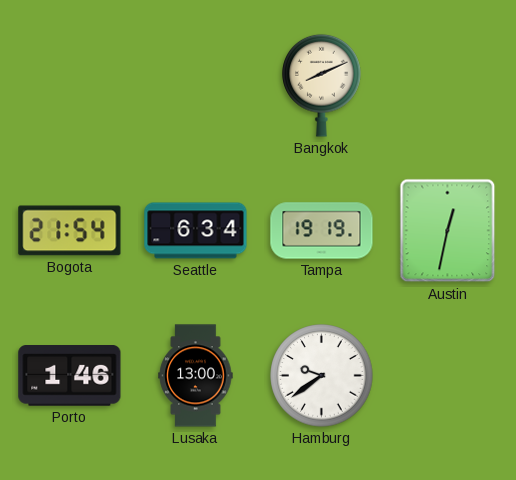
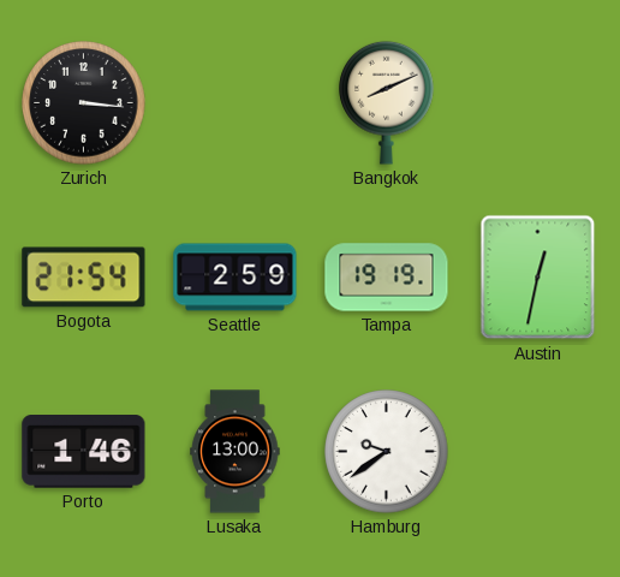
Zurich: none -> 3:16 (84, 103)
Seattle: 6:34 -> 2:59 (236, 278)
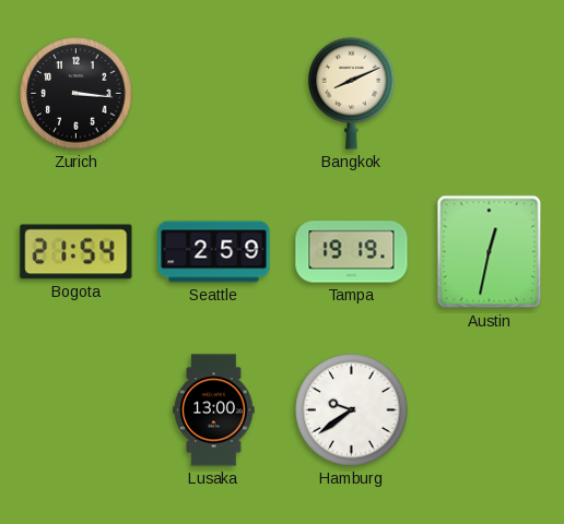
Porto: 1:46 -> none (84, 452)
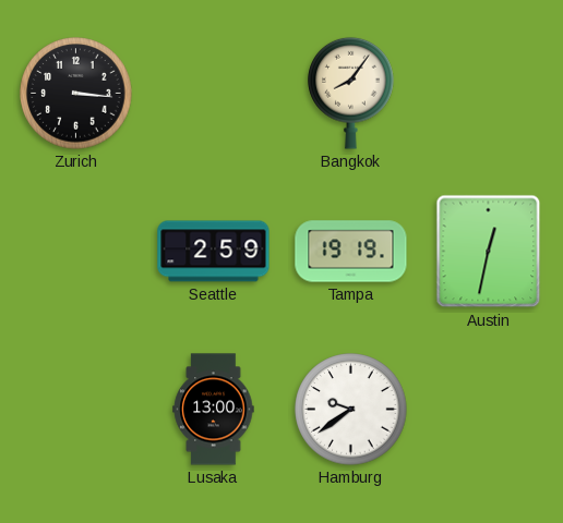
Bangkok: 8:11 -> 8:06 (351, 93)
Bogota: 21:54 -> none (77, 252)
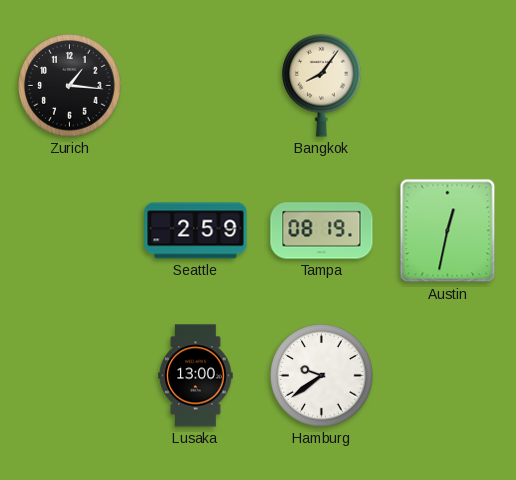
Zurich: 3:16 -> 1:16 (70, 86)
Tampa: 19:19 -> 08:19 (322, 231)
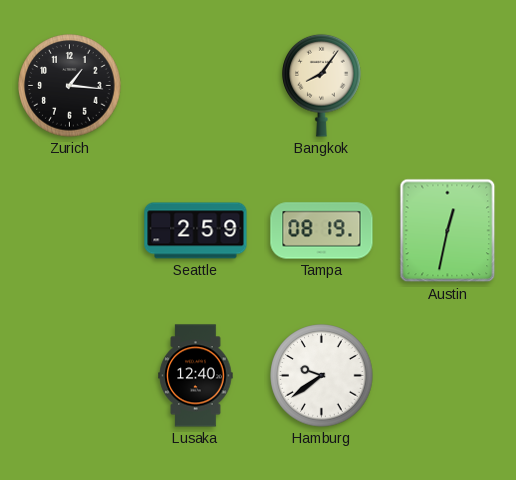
Lusaka: 13:00 -> 12:40 (196, 376)
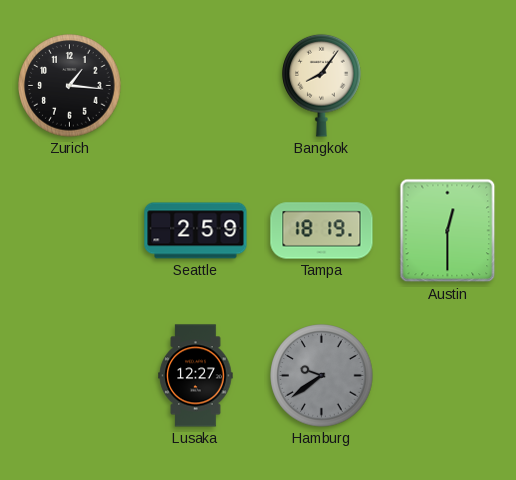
Tampa: 08:19 -> 18:19 (322, 231)
Austin: 12:32 -> 12:30 (448, 231)
Lusaka: 12:40 -> 12:27 (196, 376)
Hamburg dial: white -> grey (322, 376)
